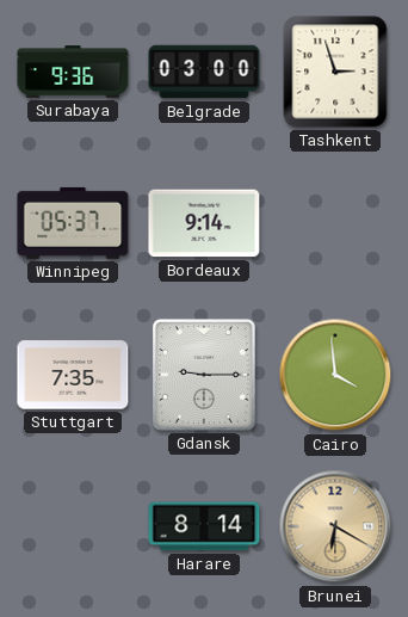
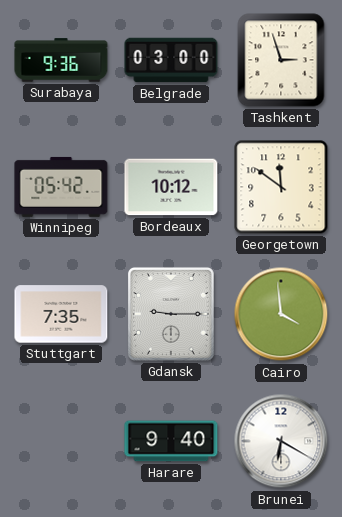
Winnipeg: 05:37 -> 05:42 (61, 187)
Bordeaux: 9:14 -> 10:12 (171, 187)
Georgetown: none -> 11:51 (281, 187)
Harare: 8:14 -> 9:40 (171, 441)
Brunei dial: champagne -> white (281, 441)
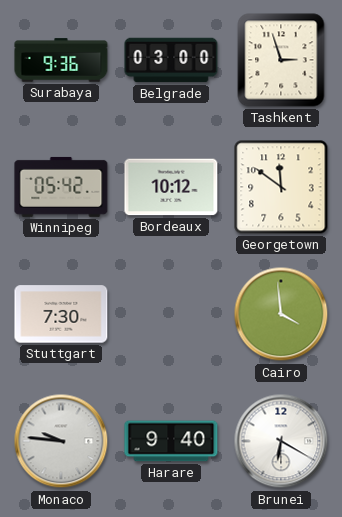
Stuttgart: 7:35 -> 7:30 (61, 314)
Gdansk: 9:15 -> none (171, 314)
Monaco: none -> 9:46 (61, 441)
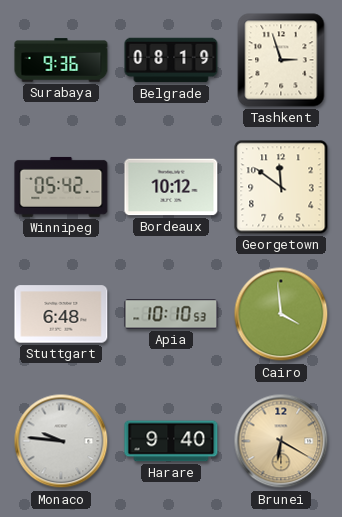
Belgrade: 03:00 -> 08:19 (171, 60)
Stuttgart: 7:30 -> 6:48 (61, 314)
Apia: none -> 10:10 (171, 314)
Brunei dial: white -> champagne (281, 441)
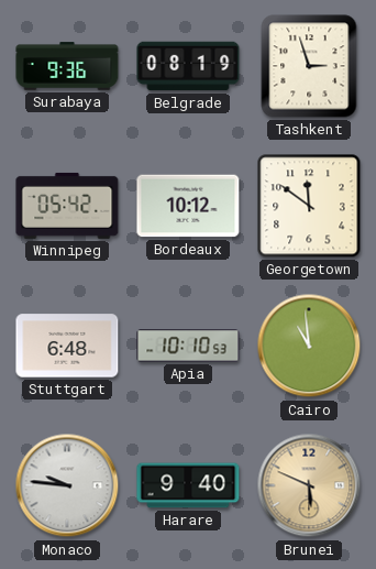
Cairo: 3:59 -> 10:59 (309, 346)
Brunei: 6:20 -> 5:49 (309, 485)
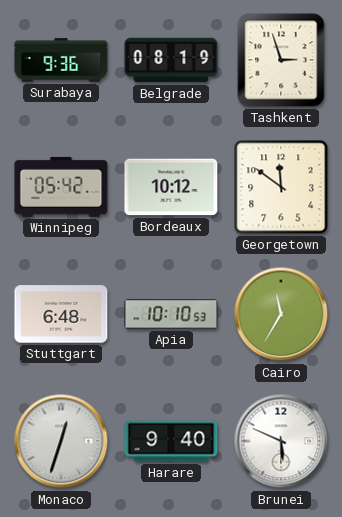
Cairo: 10:59 -> 11:35 (281, 314)
Monaco: 9:46 -> 12:33 (61, 441)
Brunei dial: champagne -> white (281, 441)
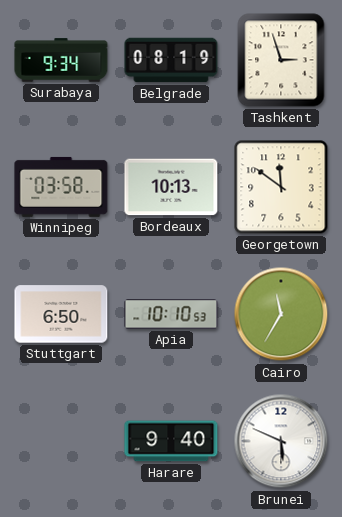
Surabaya: 9:36 -> 9:34 (61, 60)
Winnipeg: 05:42 -> 03:58 (61, 187)
Bordeaux: 10:12 -> 10:13 (171, 187)
Stuttgart: 6:48 -> 6:50 (61, 314)
Monaco: 12:33 -> none (61, 441)
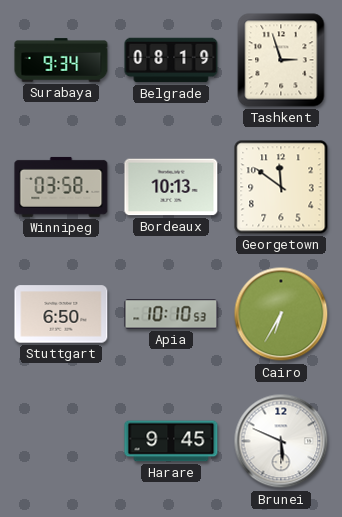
Cairo: 11:35 -> 6:35 (281, 314)
Harare: 9:40 -> 9:45 (171, 441)
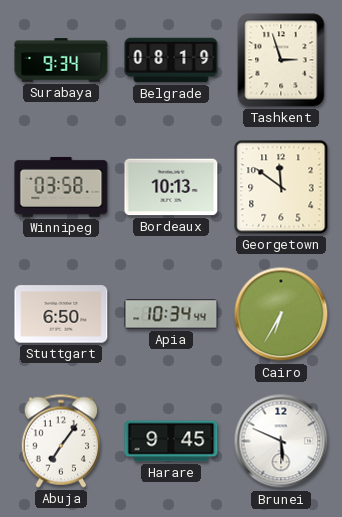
Apia: 10:10 -> 10:34 (171, 314)
Abuja: none -> 7:06 (60, 441)
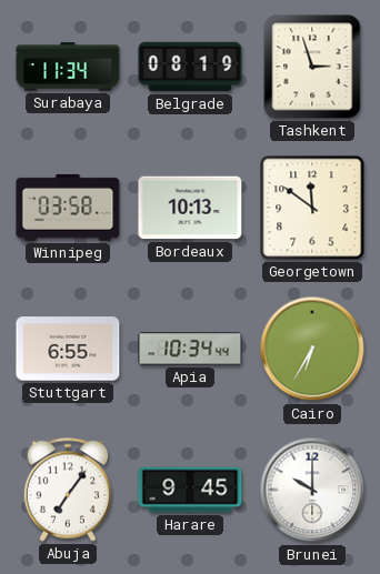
Surabaya: 9:34 -> 11:34 (68, 67)
Stuttgart: 6:50 -> 6:55 (68, 349)
Brunei: 5:49 -> 10:00 (312, 490)
